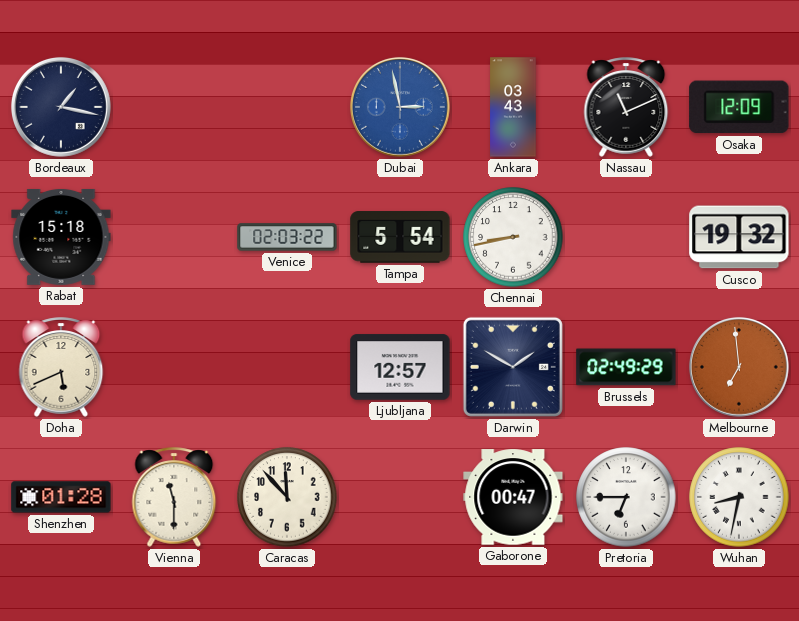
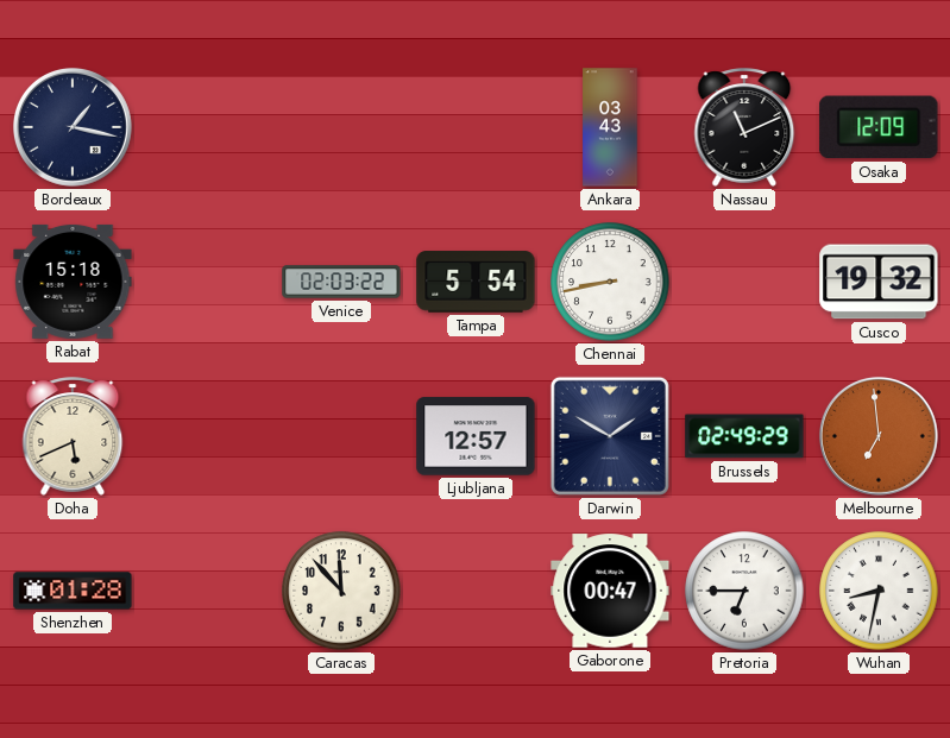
Dubai: 2:58 -> none (400, 107)
Vienna: 11:30 -> none (174, 497)
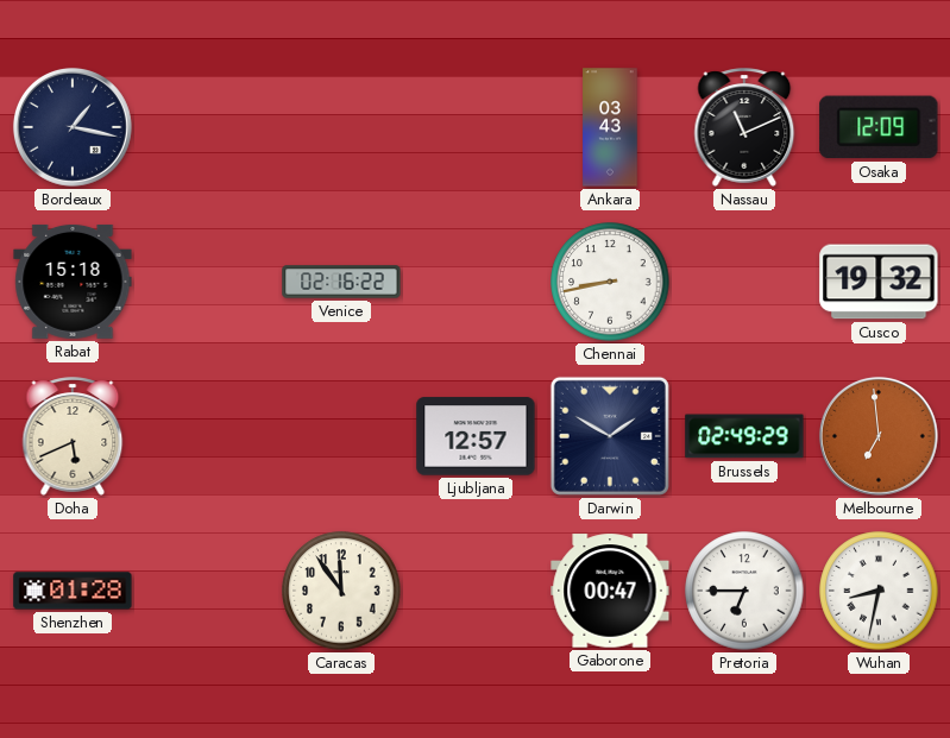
Venice: 02:03 -> 02:16 (341, 282)
Tampa: 5:54 -> none (476, 282)
Caracas: 11:53 -> 11:54 (341, 591)
